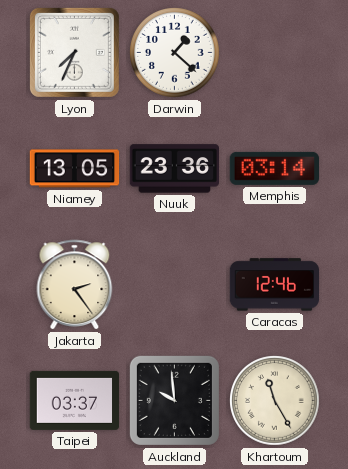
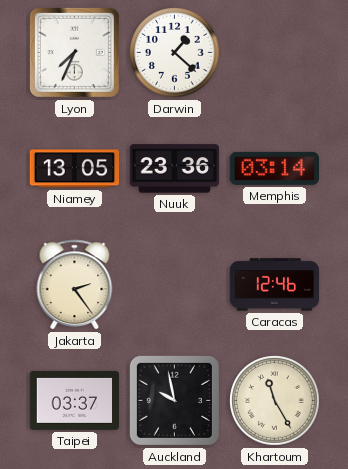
Auckland: 9:59 -> 9:58 (174, 400)
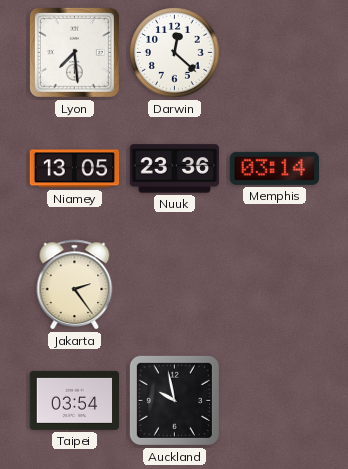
Lyon: 7:34 -> 7:29 (74, 52)
Darwin: 1:22 -> 12:22 (175, 53)
Caracas: 12:46 -> none (275, 285)
Taipei: 03:37 -> 03:54 (75, 400)
Khartoum: 11:25 -> none (275, 401)
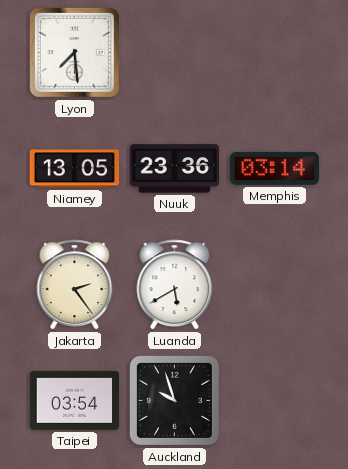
Darwin: 12:22 -> none (175, 53)
Luanda: none -> 5:40 (175, 285)
Auckland: 9:58 -> 9:57 (174, 400)
